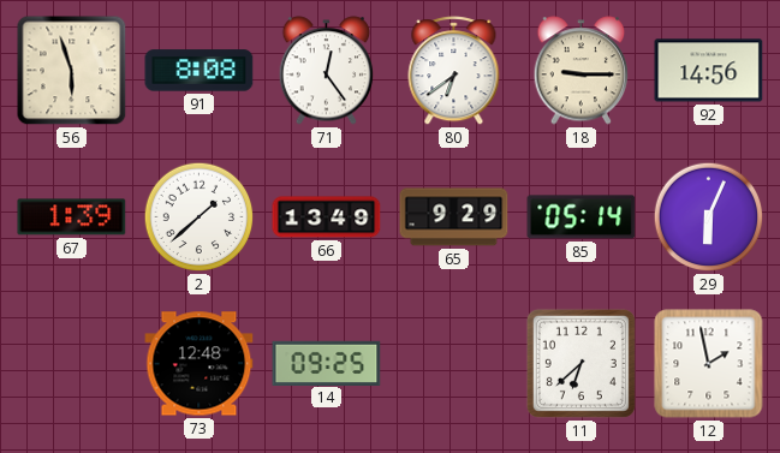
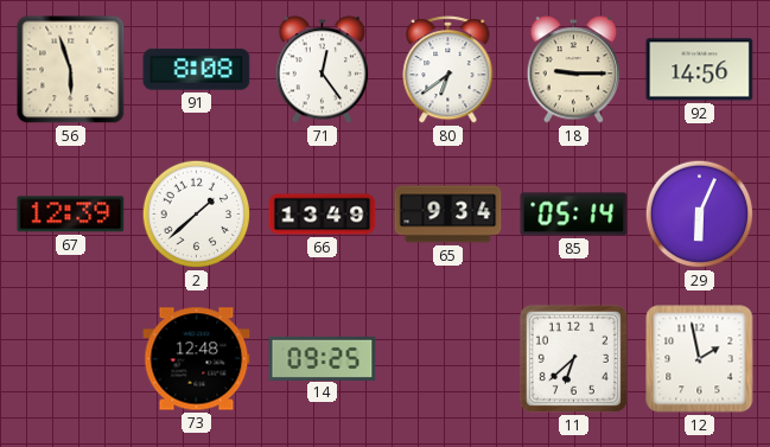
67: 1:39 -> 12:39 (71, 215)
65: 9:29 -> 9:34 (448, 215)
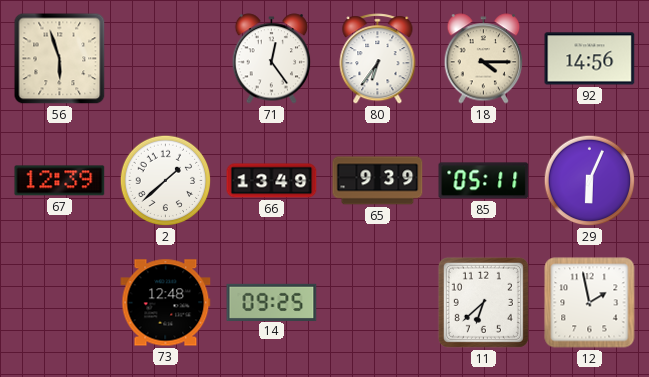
91: 8:08 -> none (197, 70)
80: 6:39 -> 6:36 (378, 59)
18: 9:15 -> 4:15 (484, 59)
65: 9:34 -> 9:39 (378, 181)
85: 05:14 -> 05:11 (484, 181)
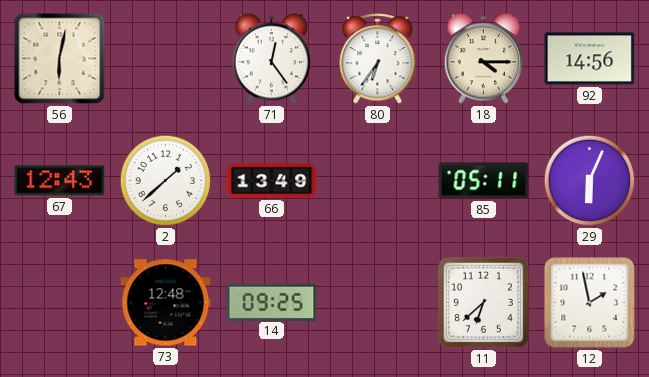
56: 5:57 -> 6:02 (60, 59)
67: 12:39 -> 12:43 (60, 181)
65: 9:39 -> none (378, 181)
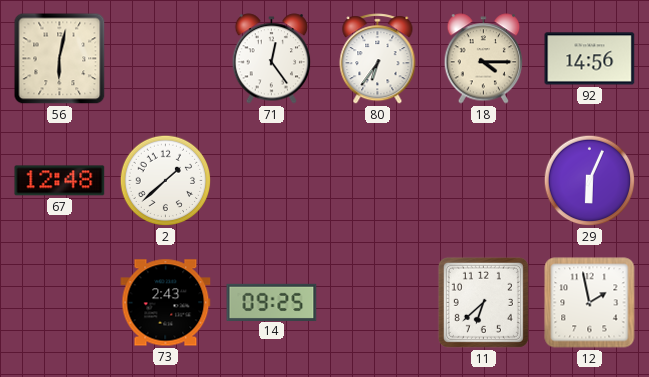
67: 12:43 -> 12:48 (60, 181)
66: 13:49 -> none (272, 181)
85: 05:11 -> none (484, 181)
73: 12:48 -> 2:43 (166, 303)
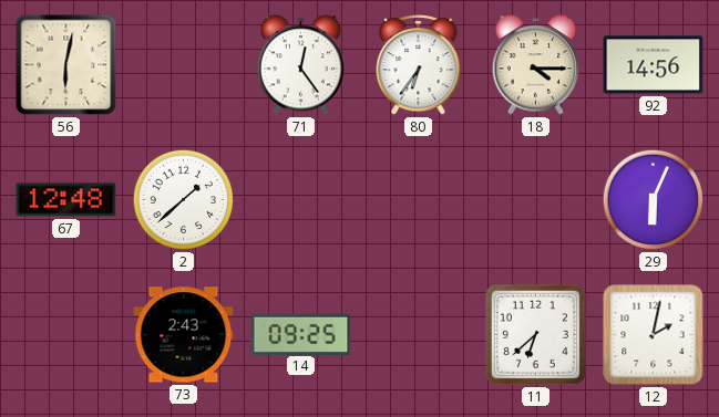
12: 1:58 -> 2:02 (654, 335)
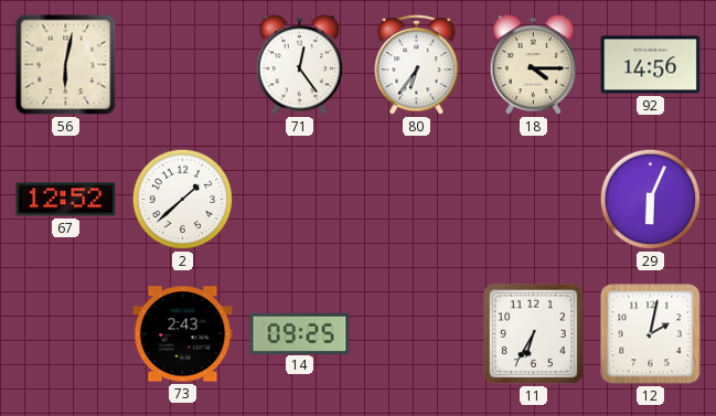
67: 12:48 -> 12:52 (66, 200)
11: 6:38 -> 6:35 (533, 333)
